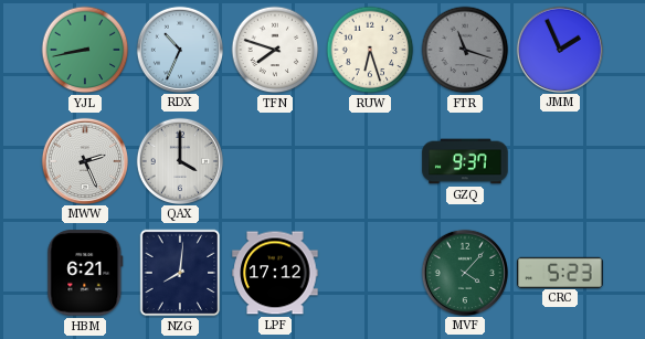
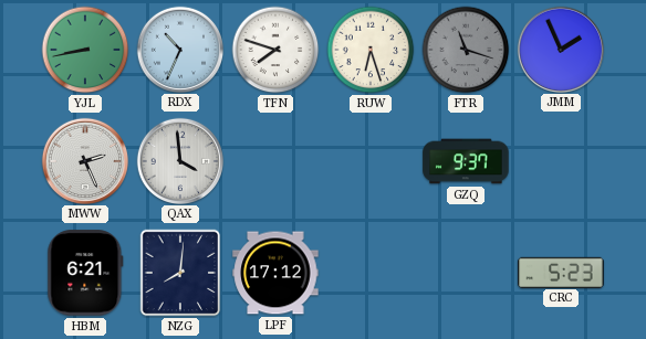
QAX: 4:00 -> 3:59 (179, 160)
MVF: 4:07 -> none (464, 272)
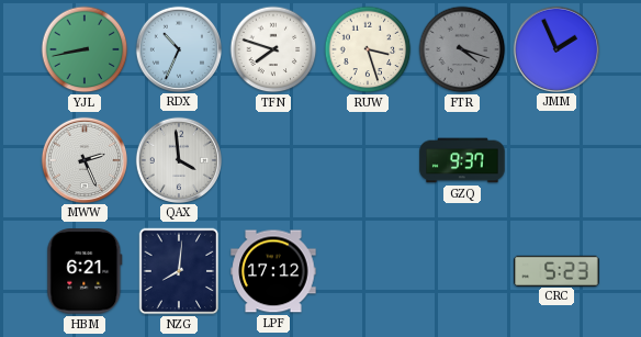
RUW: 6:27 -> 3:27 (368, 49)
FTR: 11:18 -> 4:18 (462, 49)
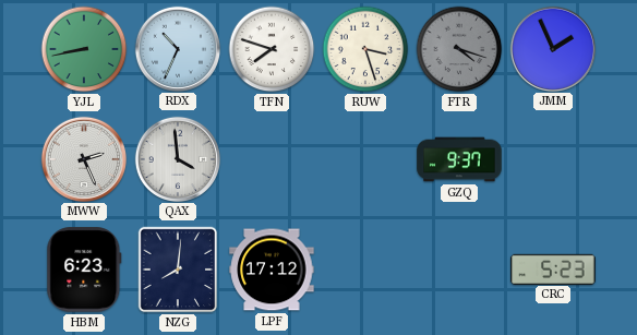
HBM: 6:21 -> 6:23 (84, 270)
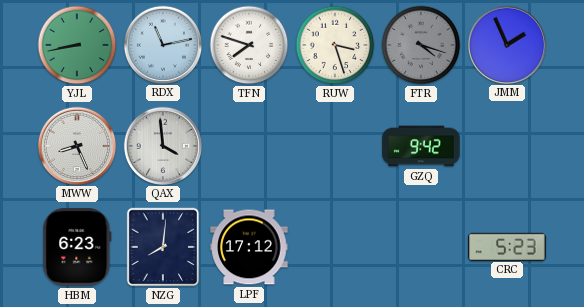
RDX: 10:34 -> 11:13 (162, 44)
MWW: 2:26 -> 8:26 (76, 145)
GZQ: 9:37 -> 9:42 (421, 146)
